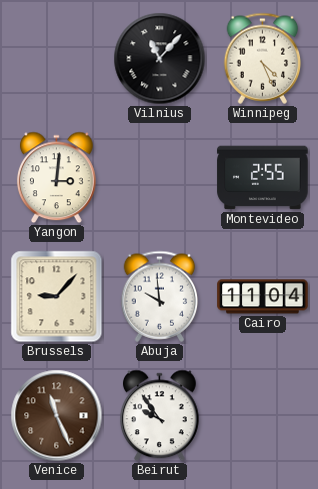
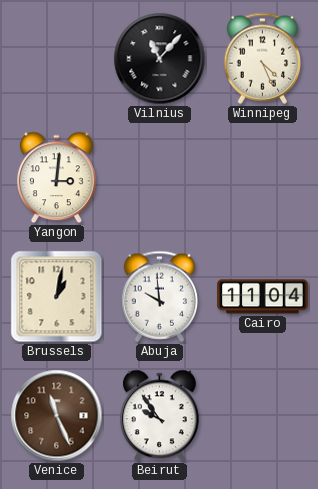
Montevideo: 2:55 -> none (263, 178)
Brussels: 9:07 -> 1:02 (57, 297)
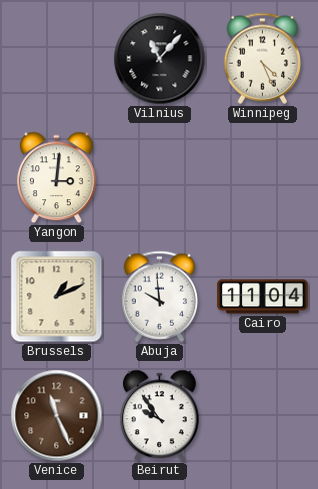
Brussels: 1:02 -> 1:11 (57, 297)
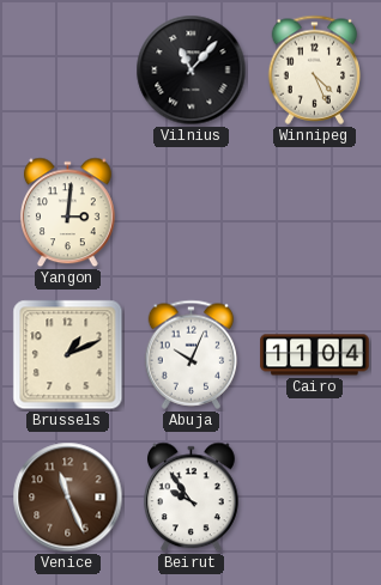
Abuja: 9:59 -> 10:04 (192, 354)
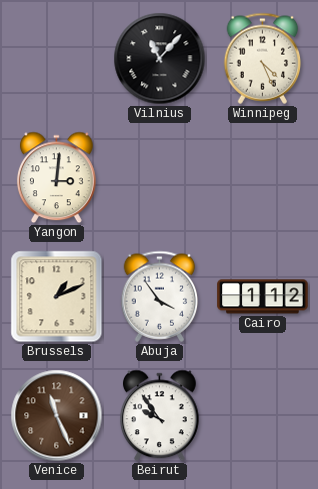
Abuja: 10:04 -> 3:54 (160, 296)
Cairo: 11:04 -> 1:12 (263, 297)
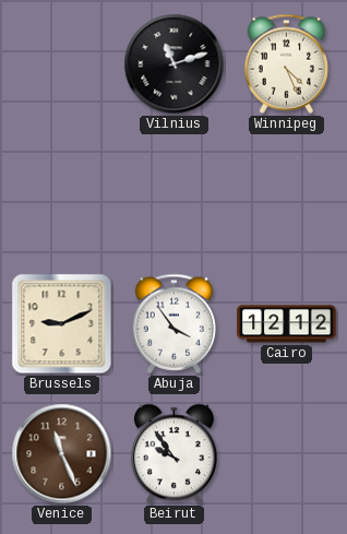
Vilnius: 11:07 -> 11:12 (175, 64)
Yangon: 3:01 -> none (57, 178)
Brussels: 1:11 -> 9:11 (62, 324)
Cairo: 1:12 -> 12:12 (287, 324)
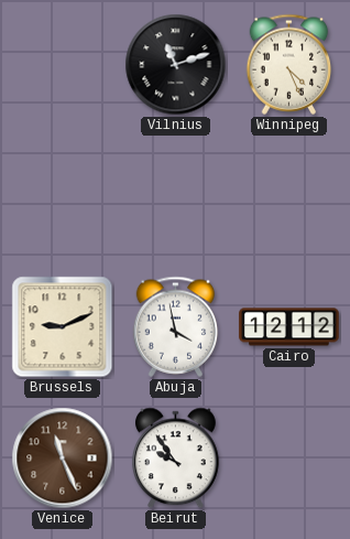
Abuja: 3:54 -> 3:58 (176, 326)
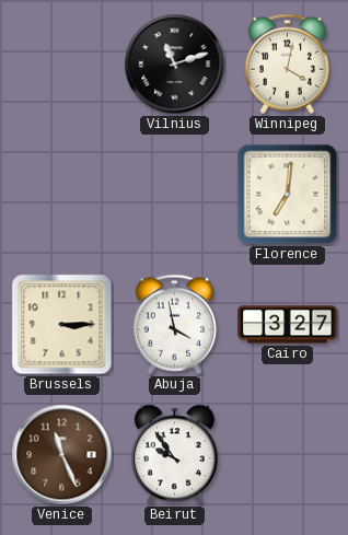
Winnipeg: 4:26 -> 4:02 (288, 63)
Florence: none -> 7:01 (288, 195)
Brussels: 9:11 -> 3:15 (62, 325)
Cairo: 12:12 -> 3:27 (288, 325)
